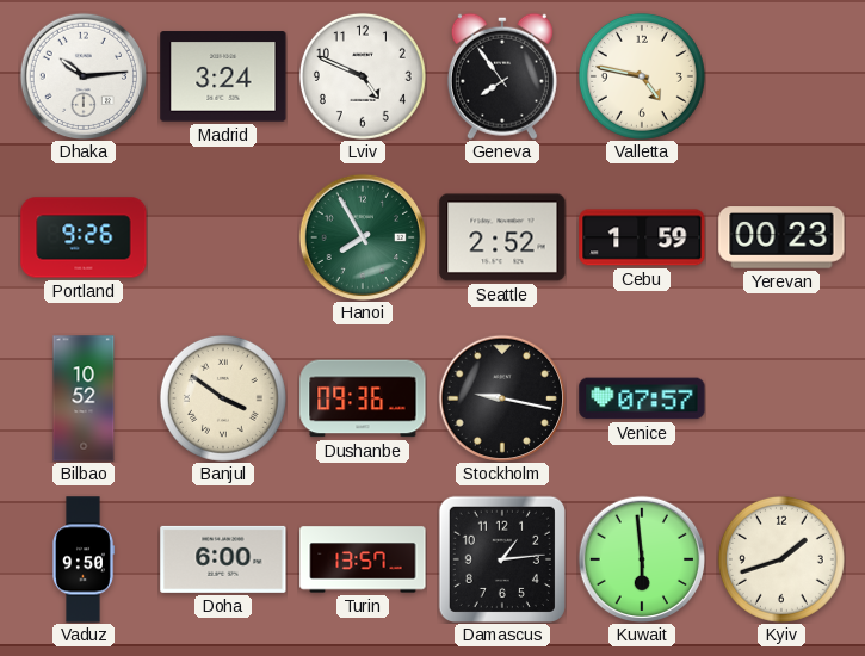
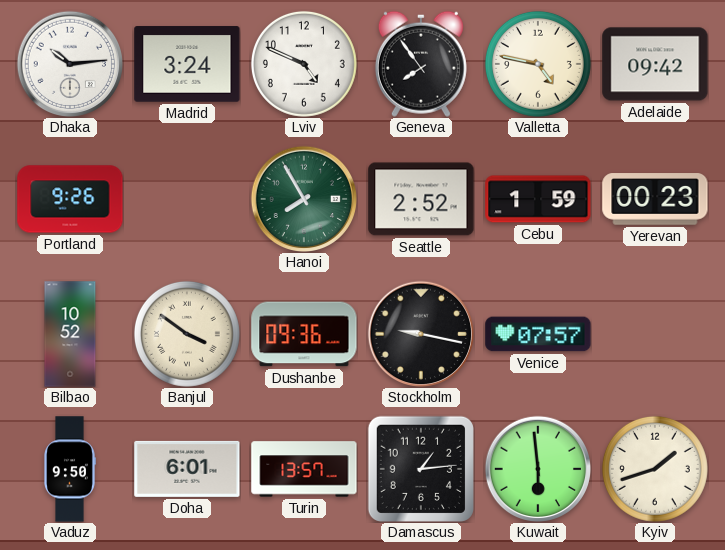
Adelaide: none -> 09:42 (655, 64)
Doha: 6:00 -> 6:01 (187, 469)
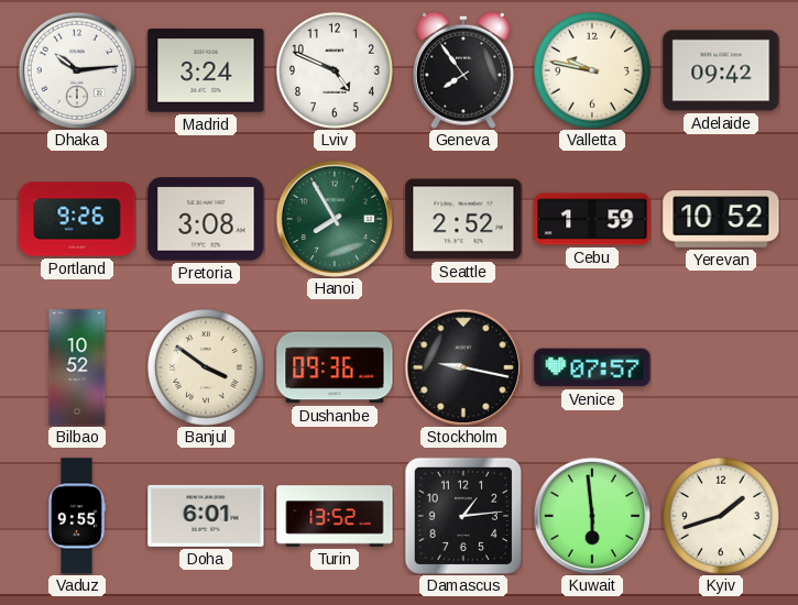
Valletta: 4:47 -> 9:47 (592, 70)
Pretoria: none -> 3:08 (206, 219)
Yerevan: 00:23 -> 10:52 (721, 219)
Vaduz: 9:50 -> 9:55 (77, 516)
Turin: 13:57 -> 13:52 (335, 516)
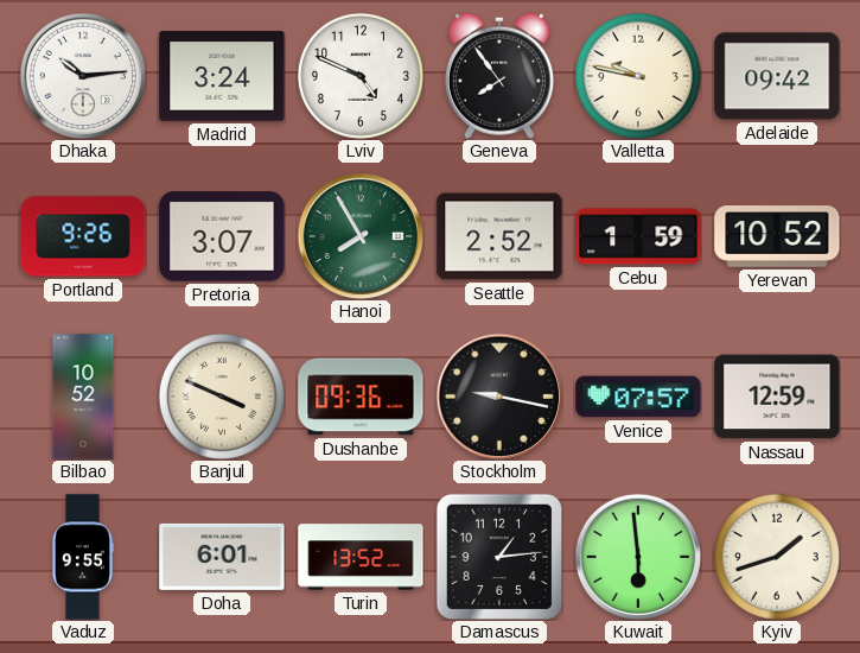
Pretoria: 3:08 -> 3:07 (222, 236)
Banjul: 3:51 -> 3:49 (222, 397)
Nassau: none -> 12:59 (777, 397)
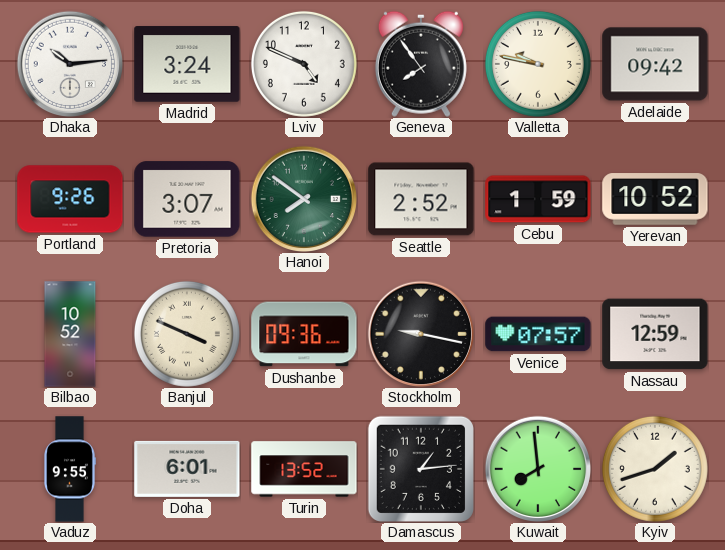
Hanoi: 7:55 -> 7:51 (303, 198)
Kuwait: 5:59 -> 7:59 (537, 468)
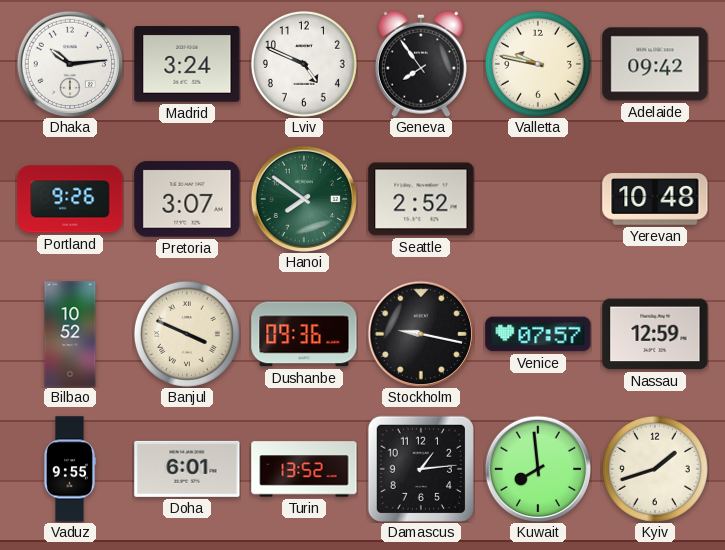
Cebu: 1:59 -> none (538, 199)
Yerevan: 10:52 -> 10:48 (655, 199)
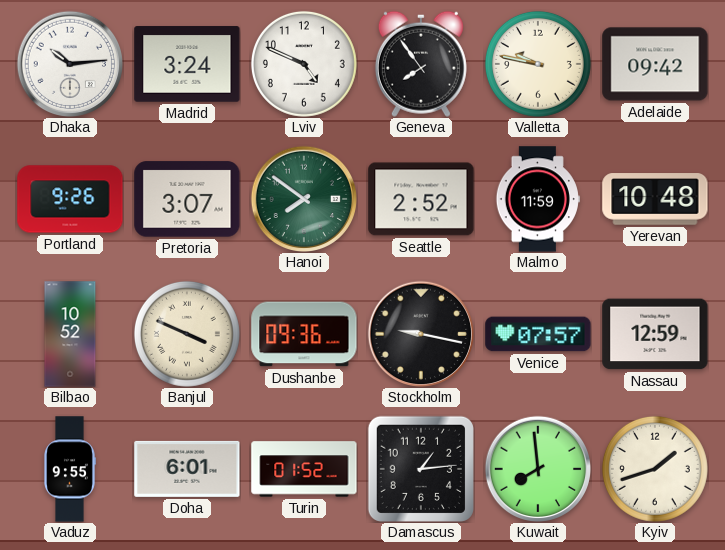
Malmo: none -> 11:59 (538, 199)
Turin: 13:52 -> 01:52 (304, 469)
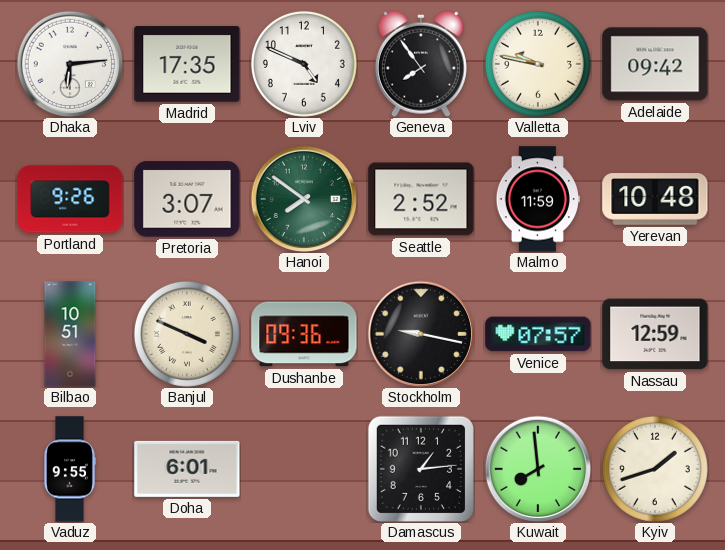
Dhaka: 10:14 -> 6:14 (69, 63)
Madrid: 3:24 -> 17:35 (187, 64)
Bilbao: 10:52 -> 10:51 (70, 334)
Turin: 01:52 -> none (304, 469)
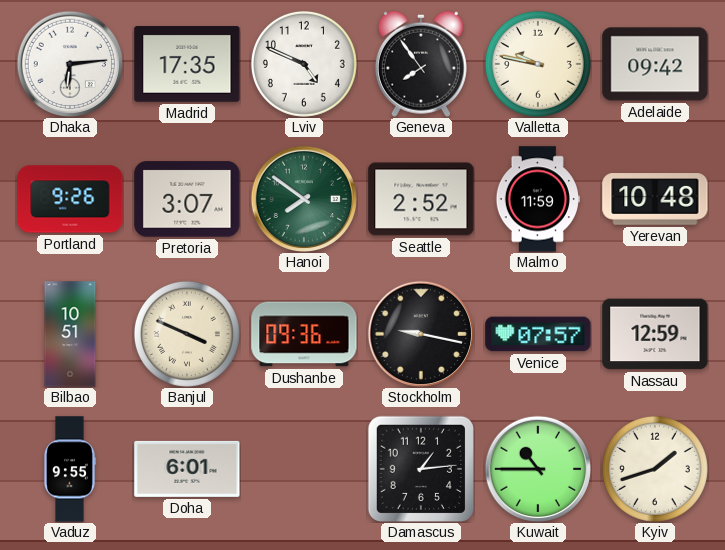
Kuwait: 7:59 -> 10:45 (537, 468)
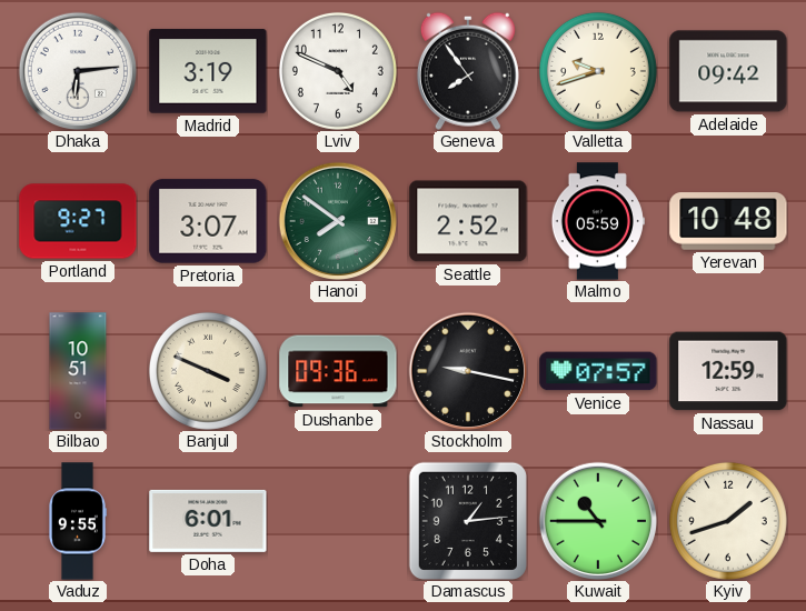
Madrid: 17:35 -> 3:19 (208, 71)
Valletta: 9:47 -> 9:42 (598, 71)
Portland: 9:26 -> 9:27 (78, 221)
Malmo: 11:59 -> 05:59 (598, 221)
